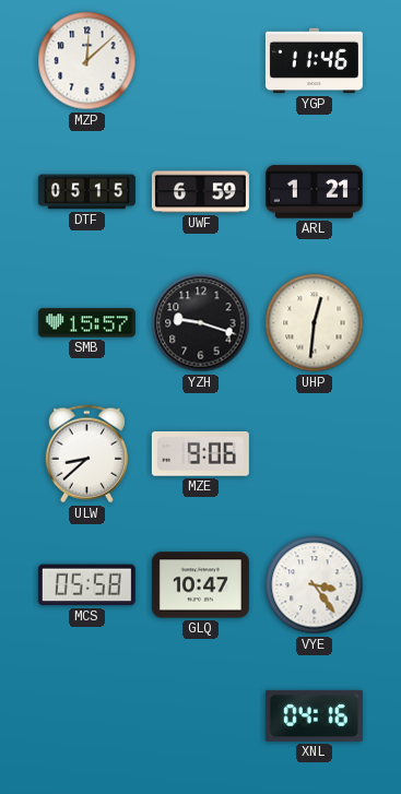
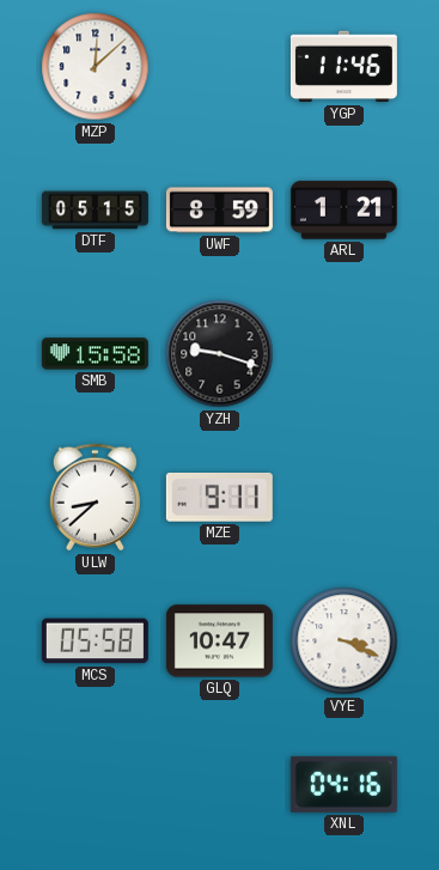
UWF: 6:59 -> 8:59 (219, 211)
SMB: 15:57 -> 15:58 (94, 354)
UHP: 12:31 -> none (315, 323)
MZE: 9:06 -> 9:11 (219, 497)
VYE: 3:24 -> 3:19 (345, 641)
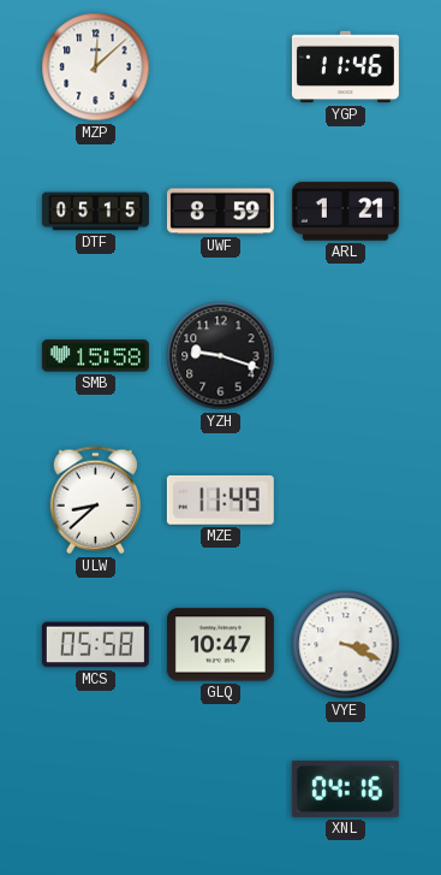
MZE: 9:11 -> 11:49 (220, 499)
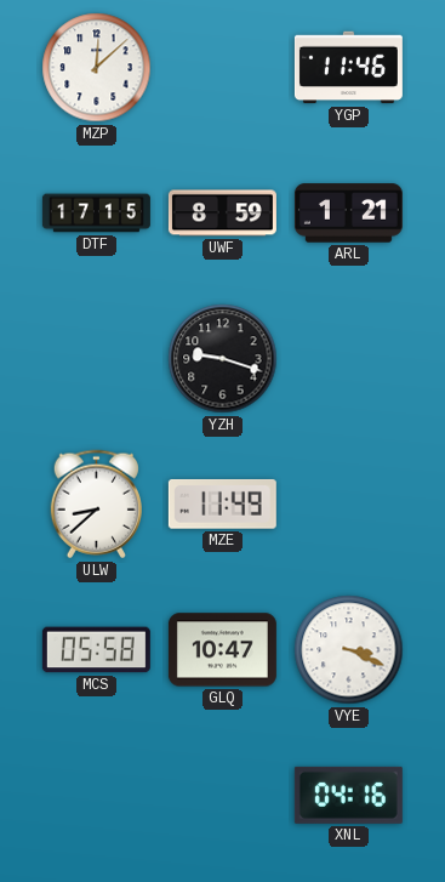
DTF: 05:15 -> 17:15 (96, 214)
SMB: 15:58 -> none (95, 356)
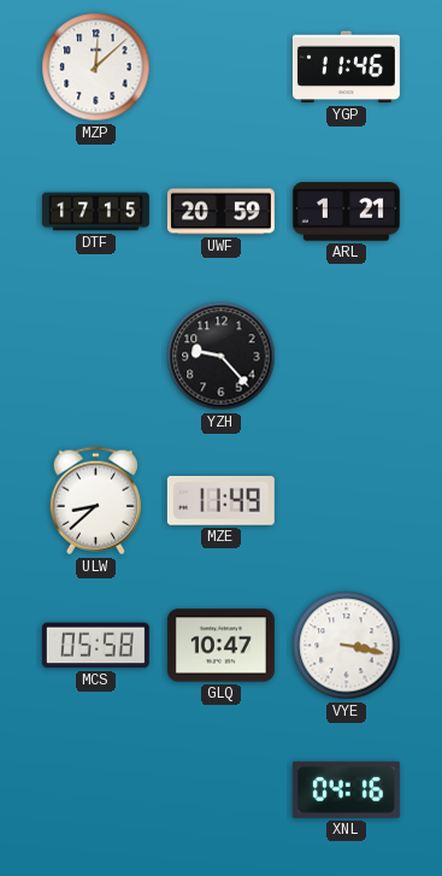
UWF: 8:59 -> 20:59 (220, 212)
YZH: 9:18 -> 9:23 (222, 357)
VYE: 3:19 -> 3:17 (347, 646)
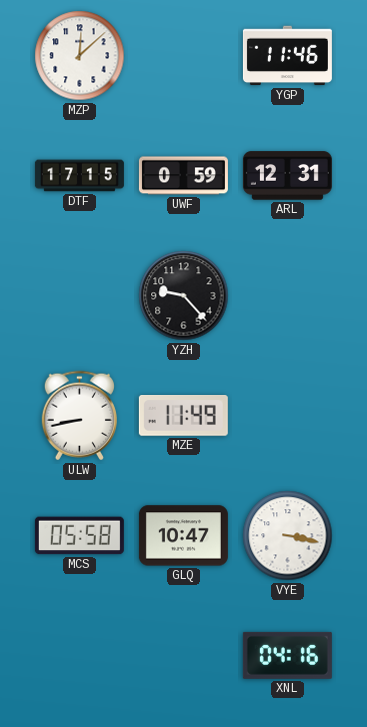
UWF: 20:59 -> 0:59 (183, 176)
ARL: 1:21 -> 12:31 (287, 176)
ULW: 8:38 -> 8:43 (79, 416)
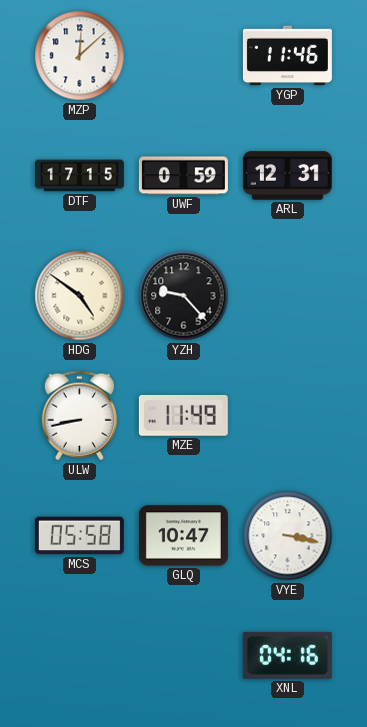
HDG: none -> 4:51 (80, 296)
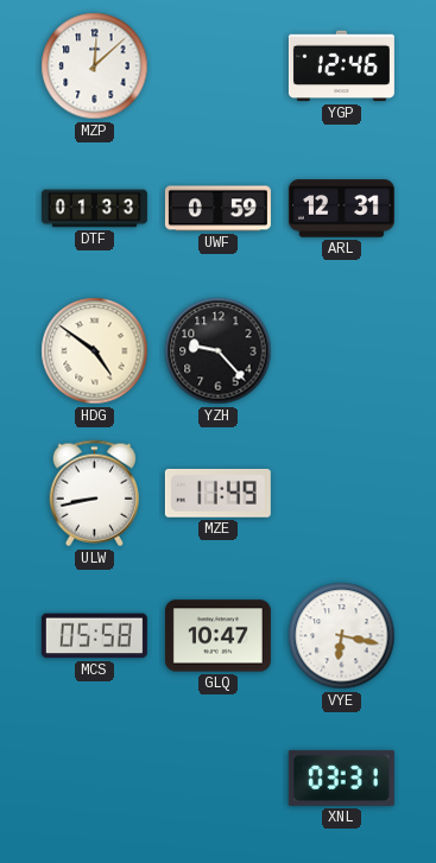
YGP: 11:46 -> 12:46 (341, 66)
DTF: 17:15 -> 01:33 (94, 209)
VYE: 3:17 -> 6:17 (342, 636)
XNL: 04:16 -> 03:31 (341, 778)
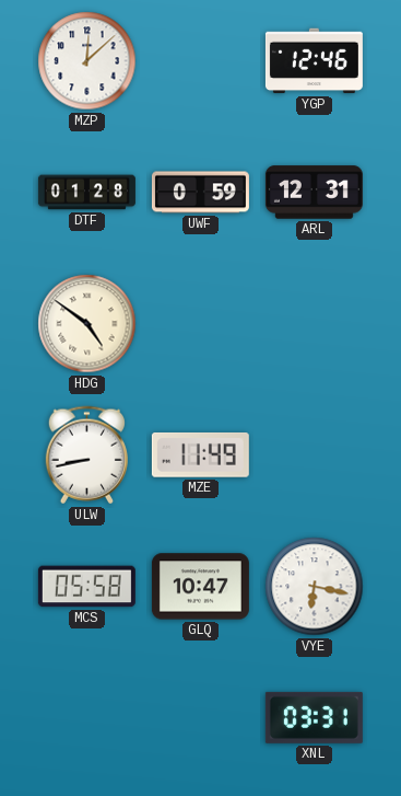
DTF: 01:33 -> 01:28 (86, 193)
YZH: 9:23 -> none (219, 351)
